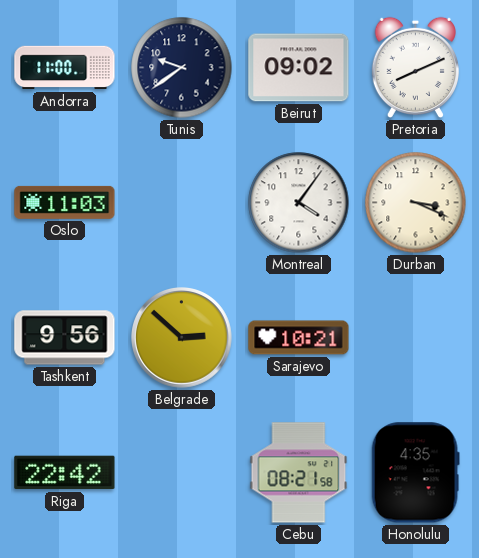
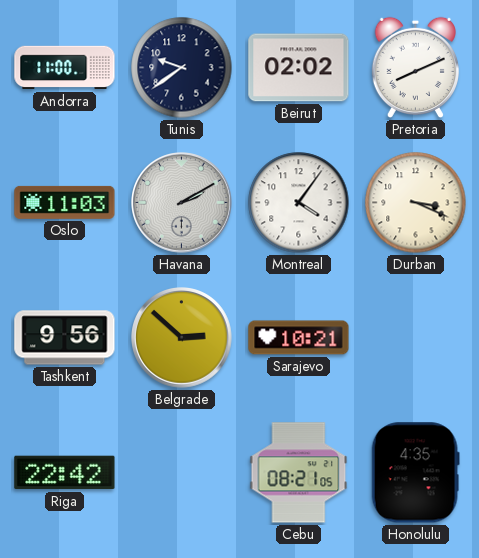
Beirut: 09:02 -> 02:02 (299, 68)
Havana: none -> 2:10 (182, 203)
Cebu: 08:21:58 -> 08:21:05 (299, 473)
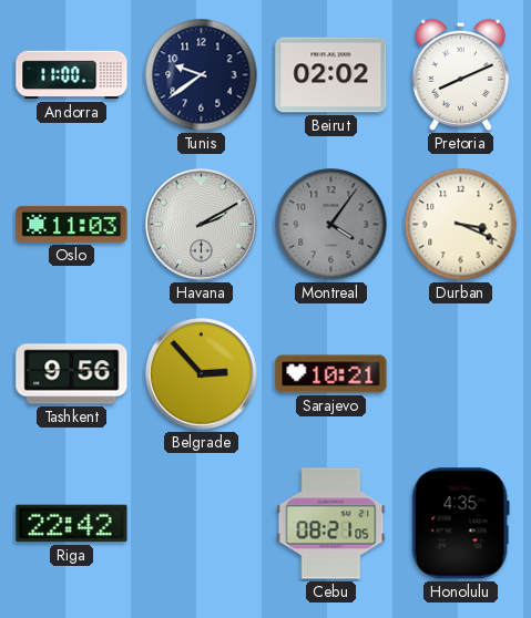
Montreal dial: white -> grey (331, 225)
Belgrade: 2:52 -> 2:53 (202, 374)
